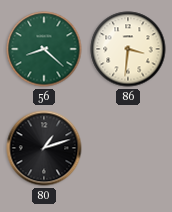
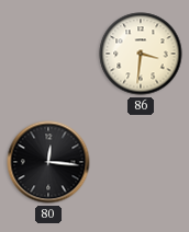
56: 8:22 -> none (44, 49)
80: 1:12 -> 12:16 (48, 162)
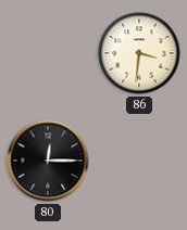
80: 12:16 -> 12:15 (48, 161)
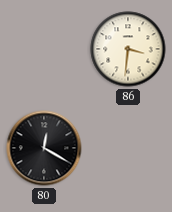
80: 12:15 -> 12:20 (44, 148)
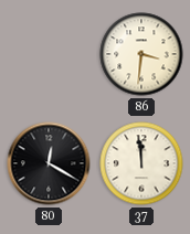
37: none -> 11:59 (141, 163)
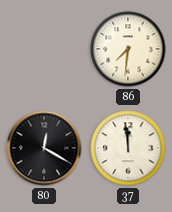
86: 3:31 -> 7:31 (128, 49)
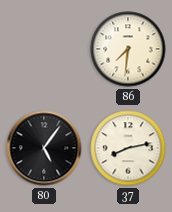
80: 12:20 -> 5:06 (44, 148)
37: 11:59 -> 8:13 (128, 148)
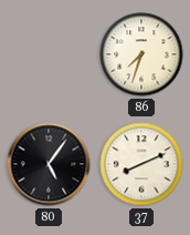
86: 7:31 -> 7:33 (141, 54)
37: 8:13 -> 8:11 (141, 164)
